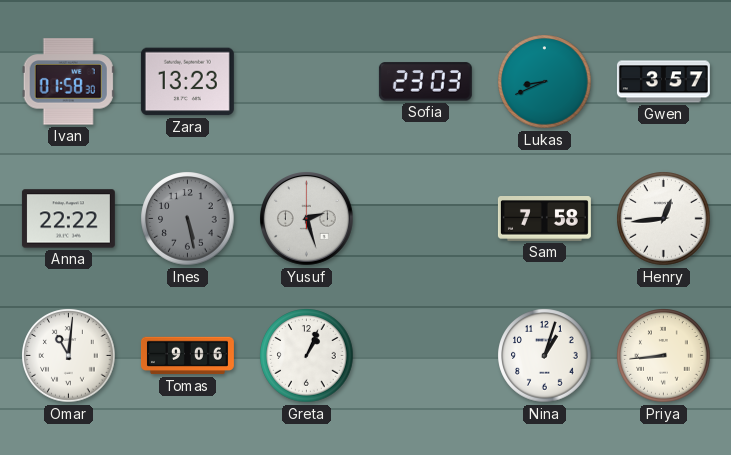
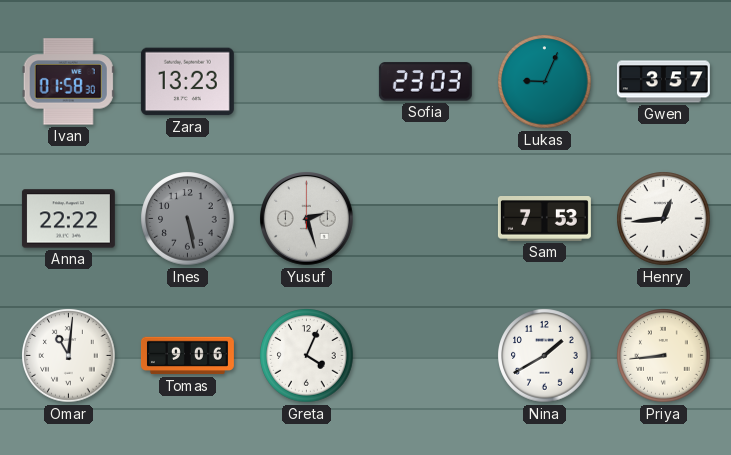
Lukas: 8:41 -> 9:04 (545, 82)
Sam: 7:58 -> 7:53 (544, 219)
Greta: 1:04 -> 4:04 (307, 356)
Nina: 1:03 -> 1:40 (545, 356)
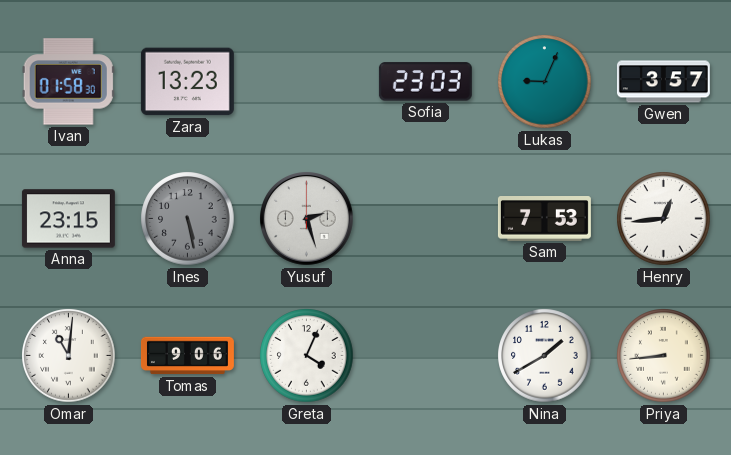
Anna: 22:22 -> 23:15 (68, 219)
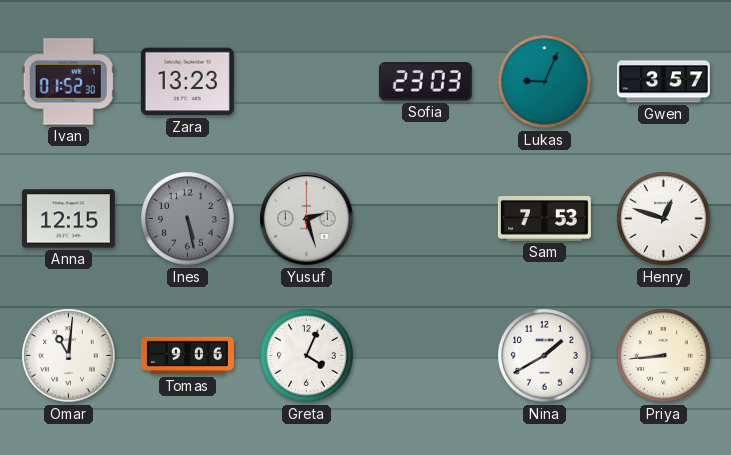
Ivan: 01:58 -> 01:52 (68, 82)
Anna: 23:15 -> 12:15 (68, 219)
Henry: 12:44 -> 12:48 (664, 219)
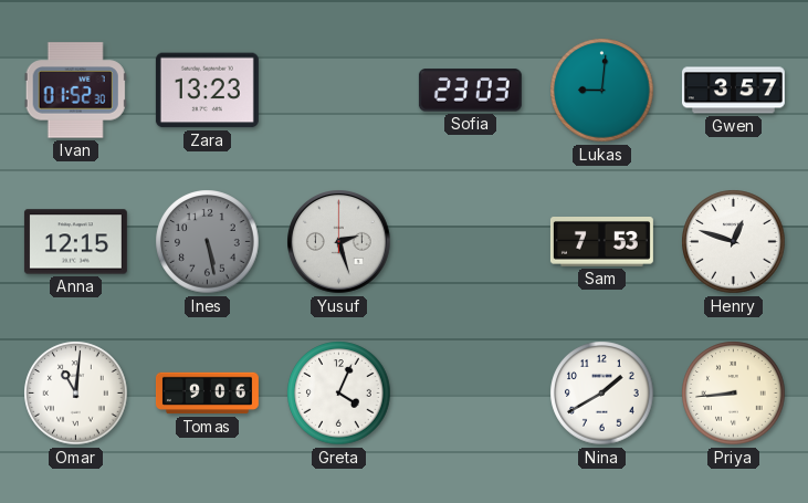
Lukas: 9:04 -> 9:01 (602, 91)
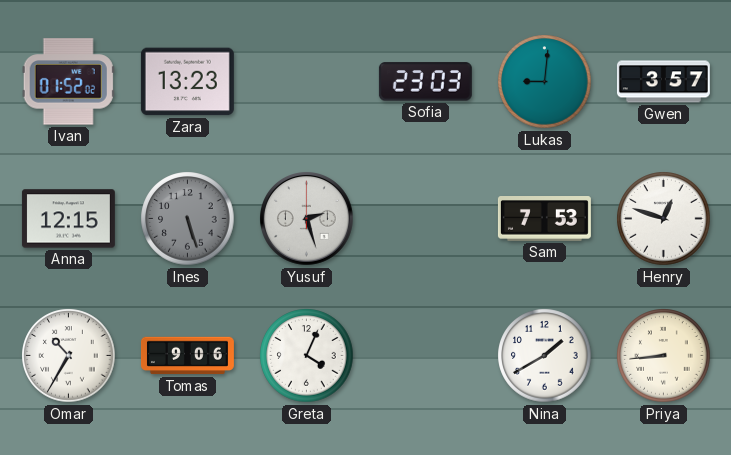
Ivan: 01:52:30 -> 01:52:02 (68, 82)
Ines: 5:28 -> 5:27 (188, 219)
Omar: 11:01 -> 10:35 (69, 356)
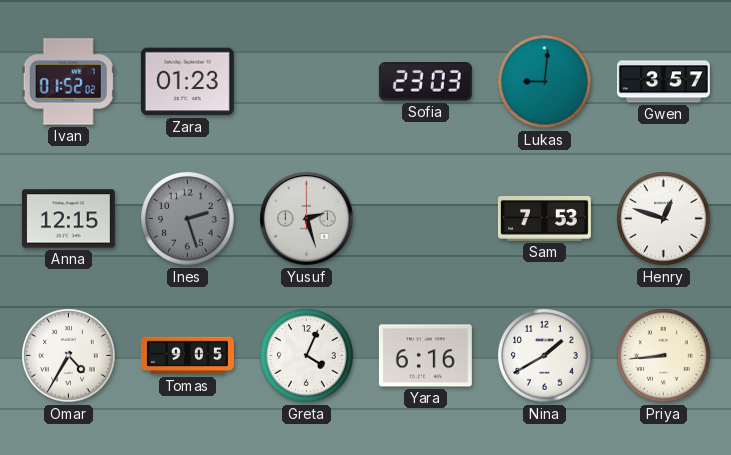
Zara: 13:23 -> 01:23 (187, 82)
Ines: 5:27 -> 2:27 (188, 219)
Omar: 10:35 -> 4:35 (69, 356)
Tomas: 9:06 -> 9:05 (187, 356)
Yara: none -> 6:16 (425, 356)
